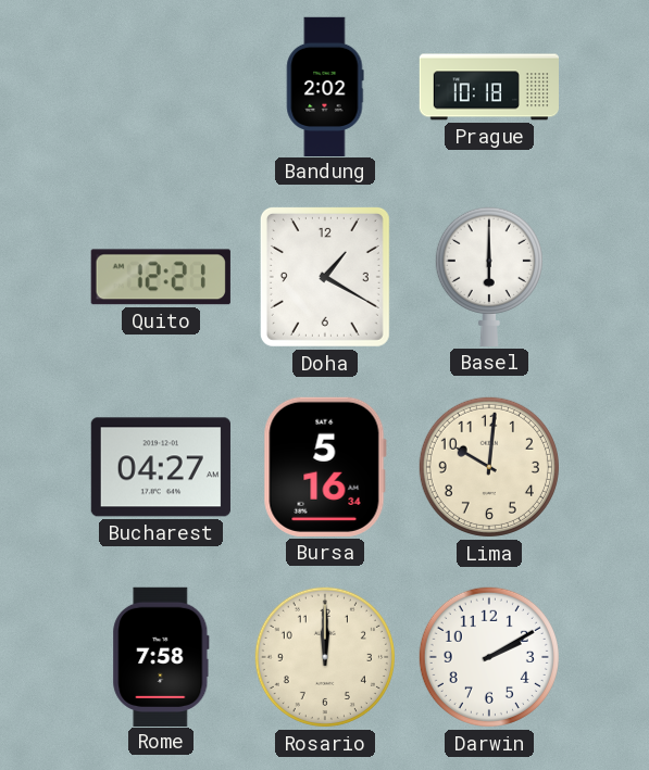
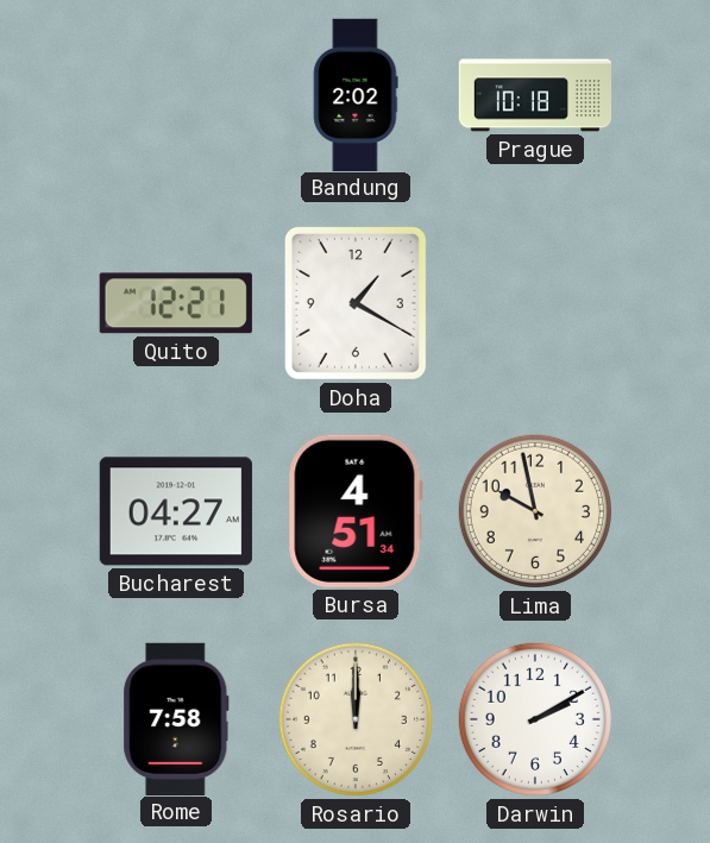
Basel: 6:00 -> none (489, 276)
Bursa: 5:16 -> 4:51 (356, 511)
Lima: 10:01 -> 9:58 (535, 511)
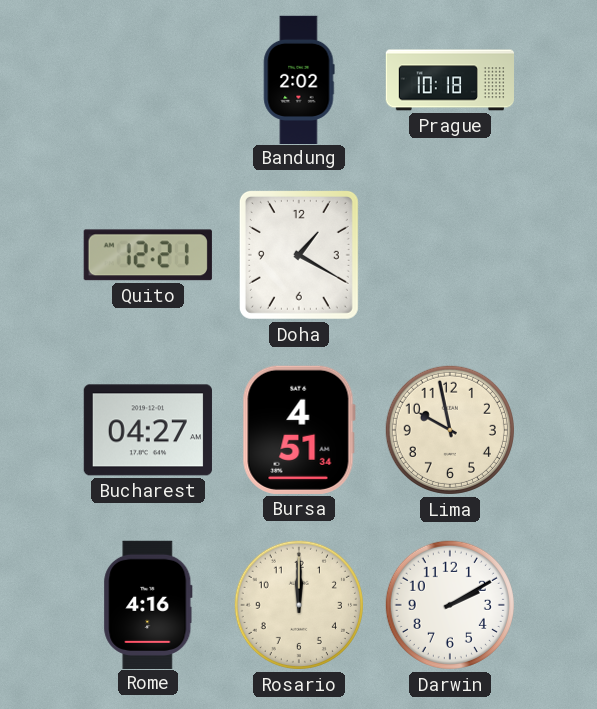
Rome: 7:58 -> 4:16 (148, 604)
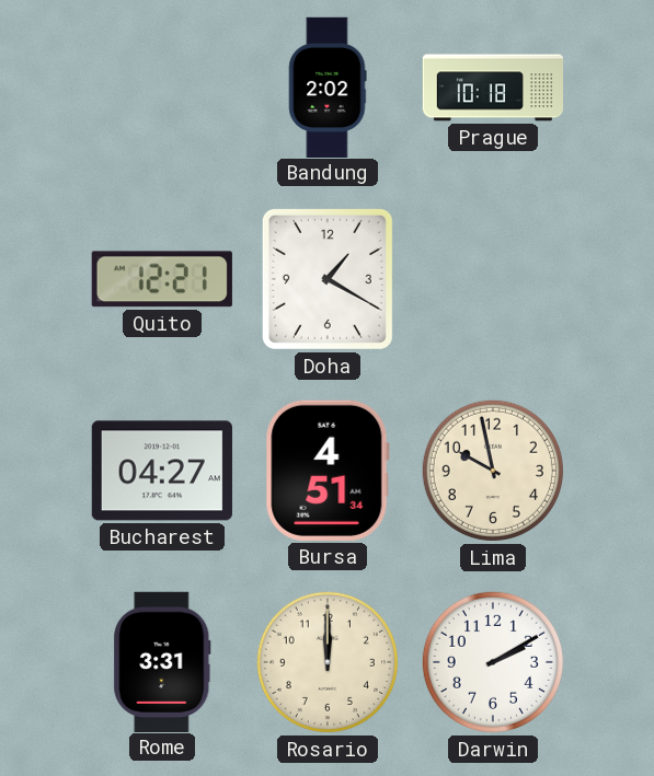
Rome: 4:16 -> 3:31 (162, 661)
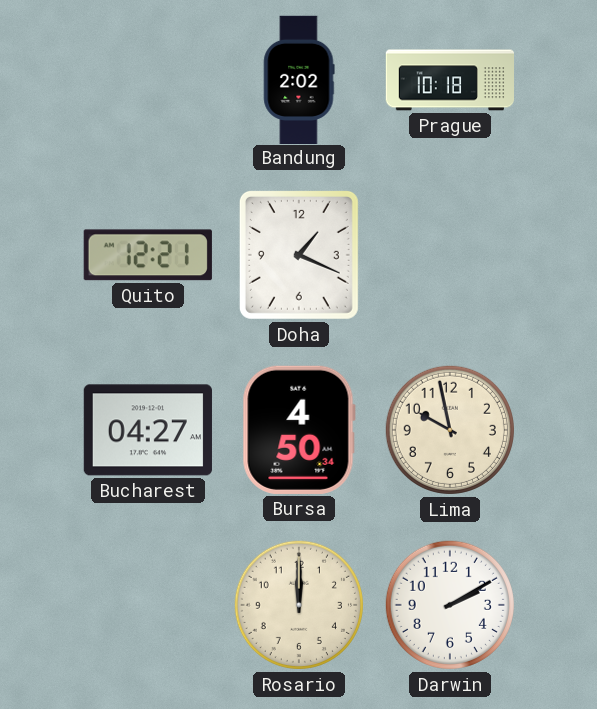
Doha: 1:20 -> 1:19 (299, 255)
Bursa: 4:51 -> 4:50 (299, 430)
Rome: 3:31 -> none (162, 661)
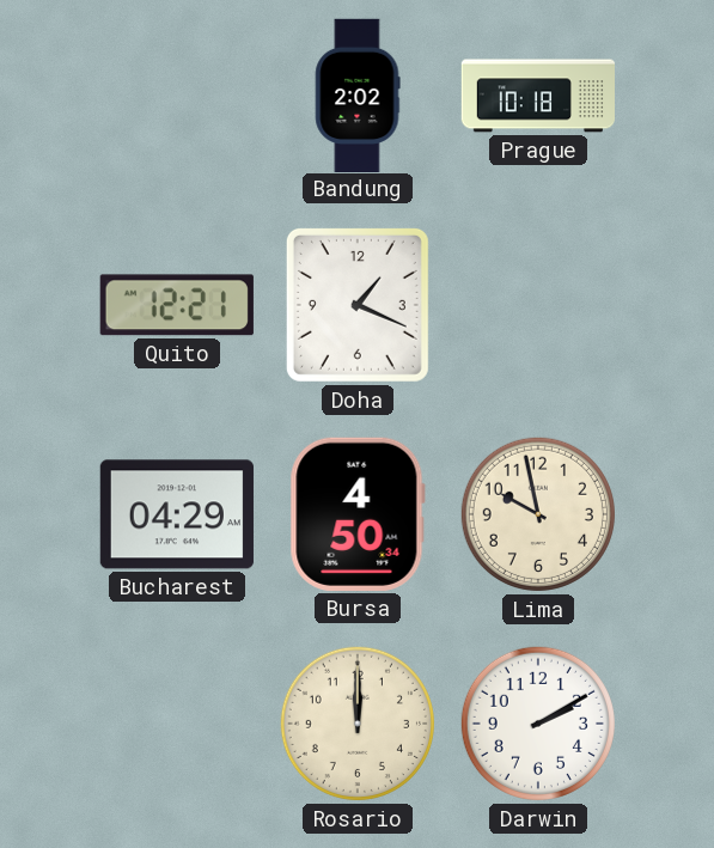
Bucharest: 04:27 -> 04:29 (177, 514)
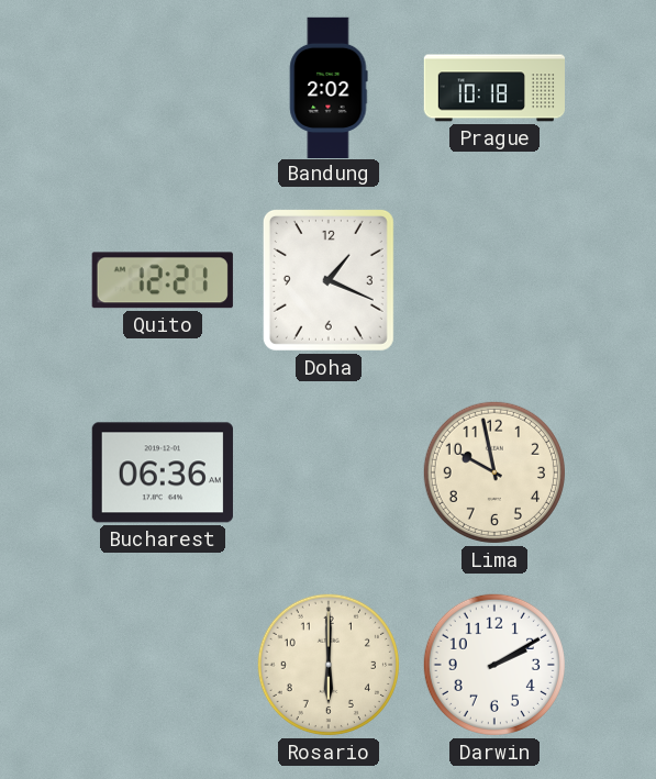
Bucharest: 04:29 -> 06:36 (163, 472)
Bursa: 4:50 -> none (358, 514)
Rosario: 12:00 -> 6:00 (329, 665)
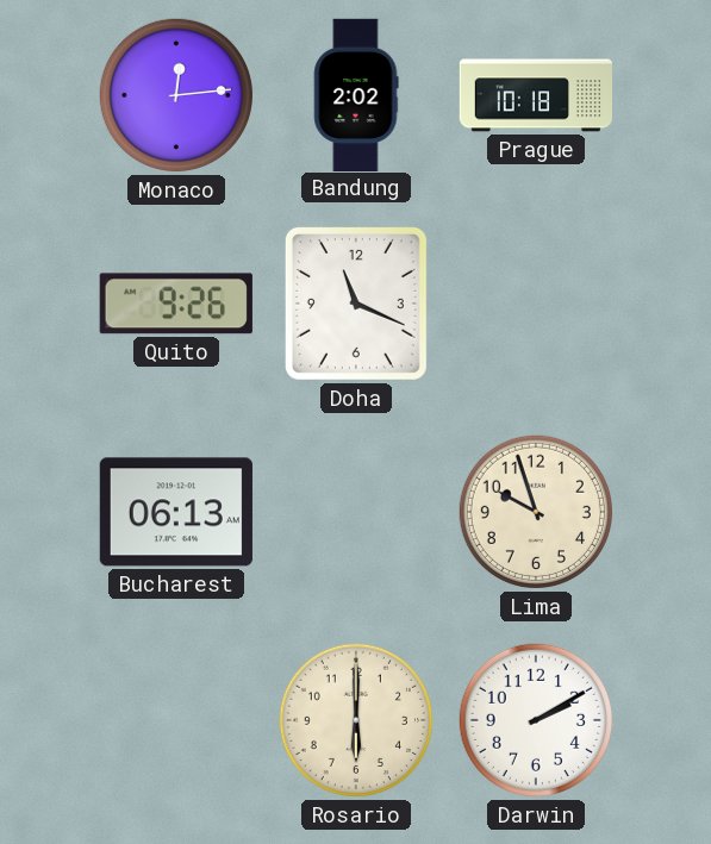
Monaco: none -> 12:14 (176, 95)
Quito: 12:21 -> 9:26 (176, 304)
Doha: 1:19 -> 11:19 (356, 304)
Bucharest: 06:36 -> 06:13 (176, 512)
Lima: 9:58 -> 9:57 (536, 512)
